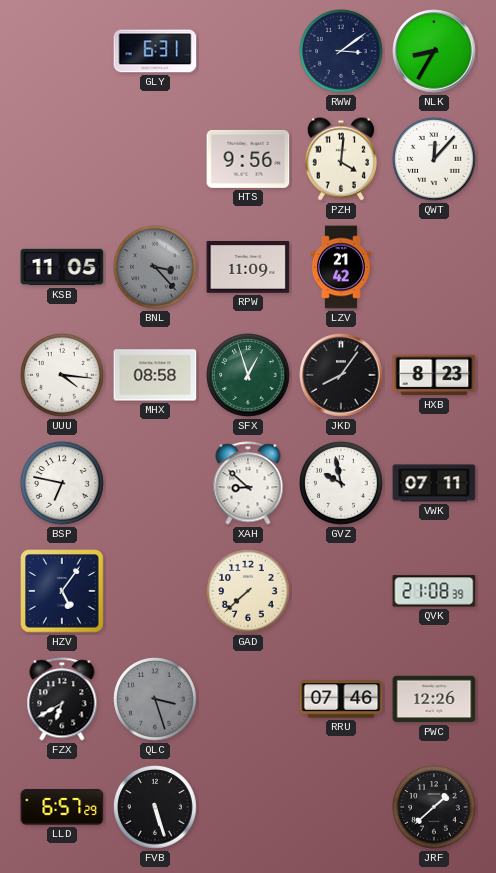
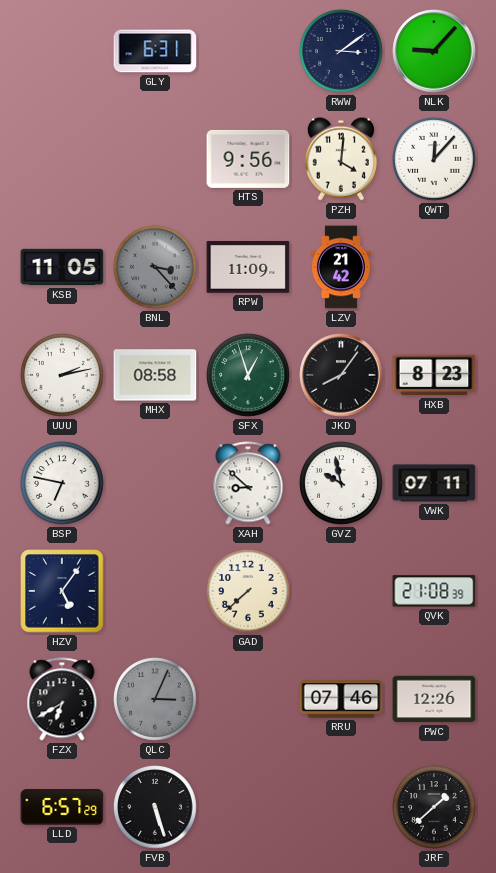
NLK: 8:35 -> 9:07 (434, 51)
UUU: 4:16 -> 2:13 (62, 375)
QLC: 3:27 -> 3:04 (155, 699)
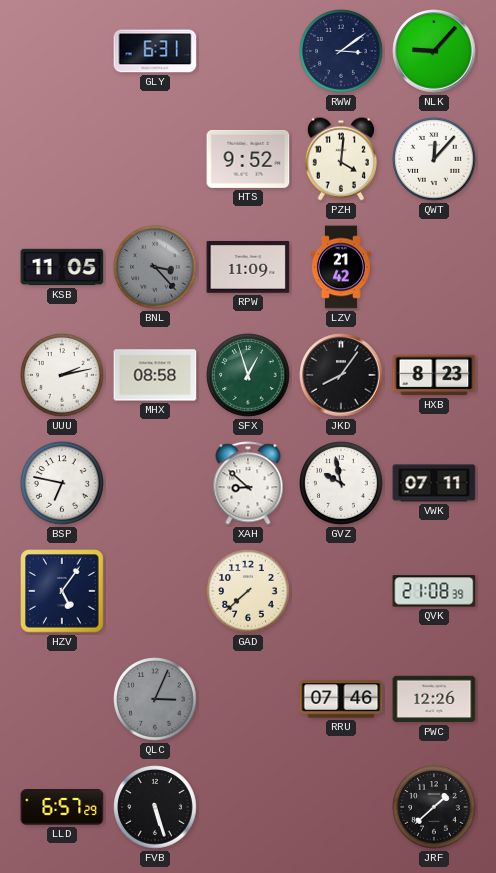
HTS: 9:56 -> 9:52 (248, 159)
FZX: 6:40 -> none (62, 699)
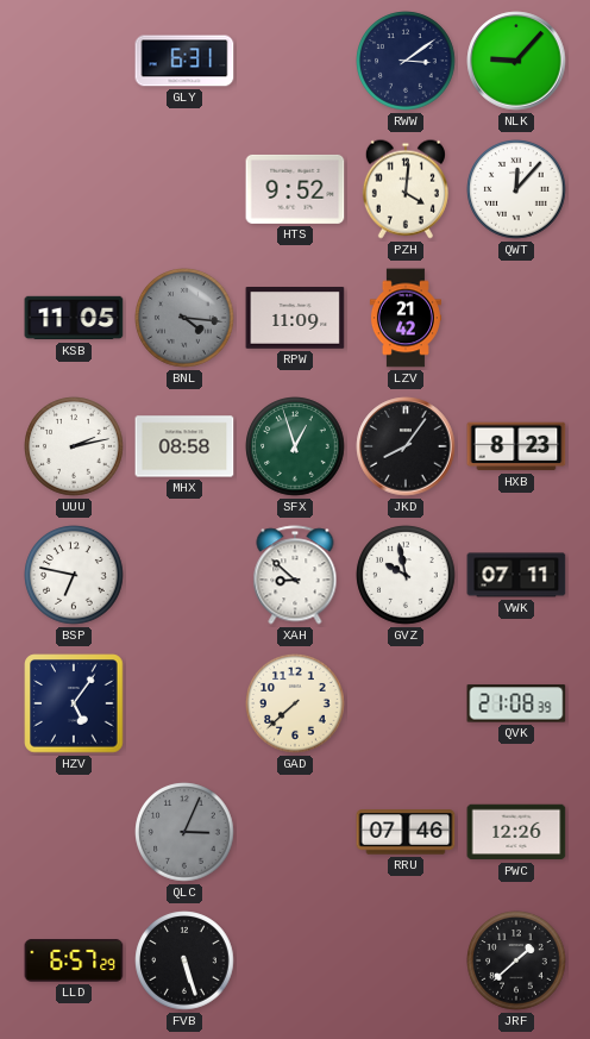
BNL: 3:23 -> 4:16 (184, 318)
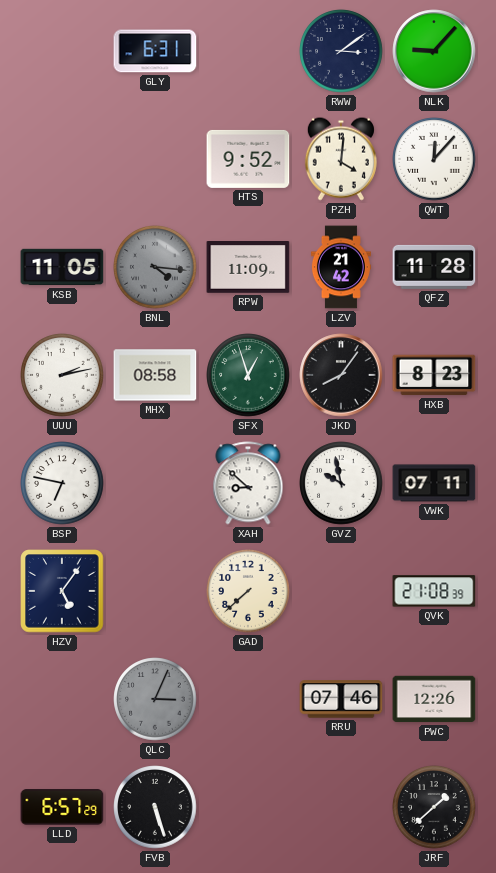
QFZ: none -> 11:28 (434, 267)
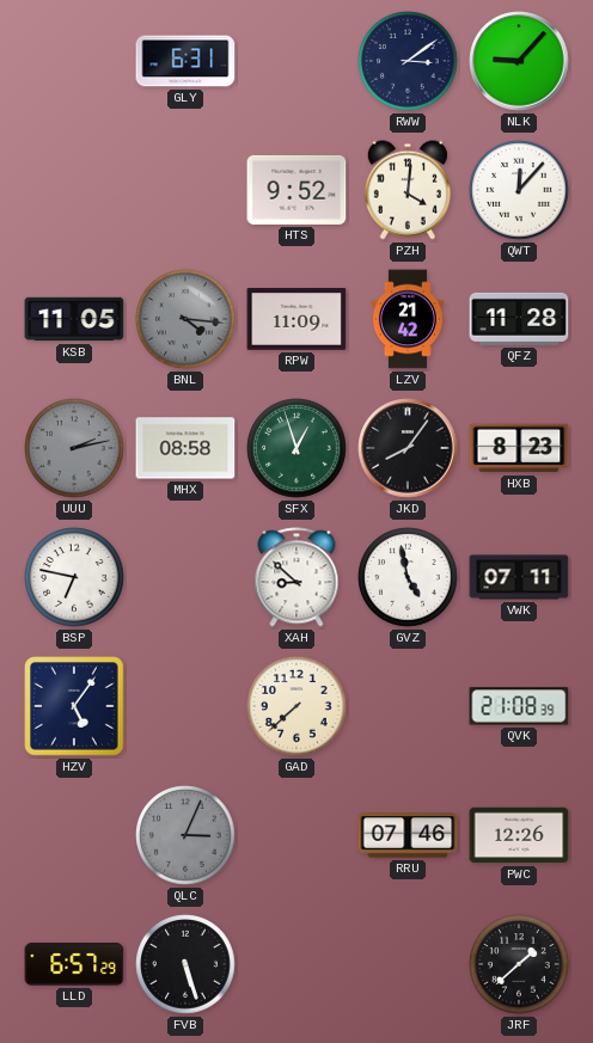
UUU dial: white -> grey (74, 448)
GVZ: 9:58 -> 4:58 (408, 577)
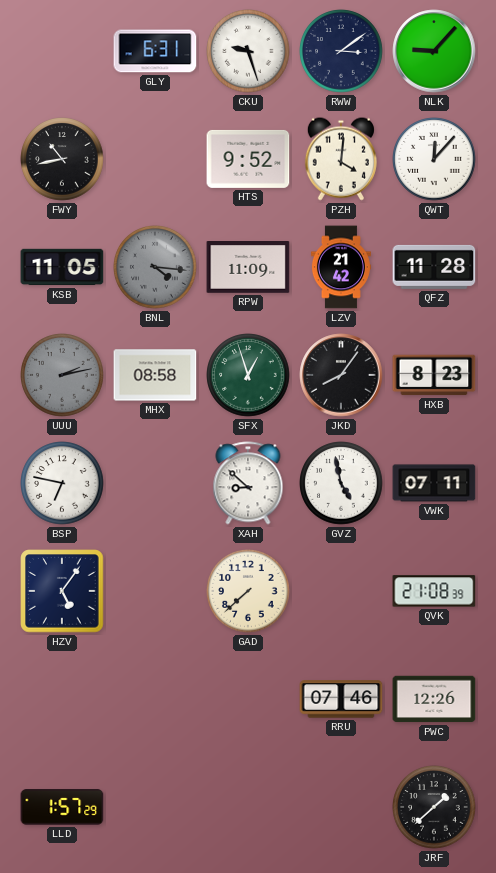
CKU: none -> 9:27 (248, 51)
FWY: none -> 10:43 (62, 159)
QLC: 3:04 -> none (185, 835)
LLD: 6:57 -> 1:57 (62, 807)
FVB: 5:27 -> none (185, 964)
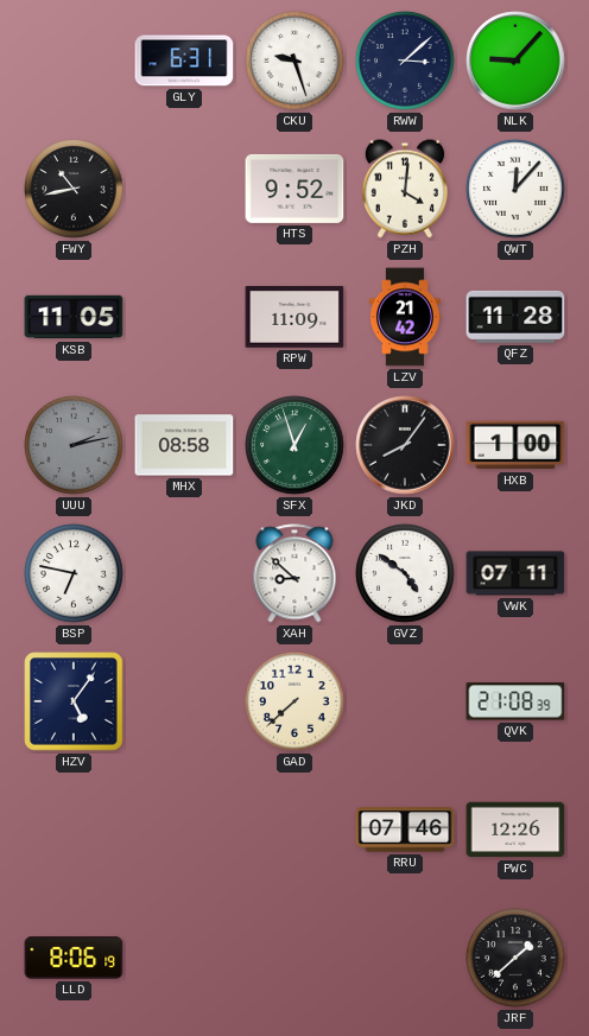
RWW: 3:09 -> 3:08 (405, 61)
BNL: 4:16 -> none (155, 267)
HXB: 8:23 -> 1:00 (515, 445)
GVZ: 4:58 -> 4:51 (405, 573)
LLD: 1:57 -> 8:06 (74, 958)
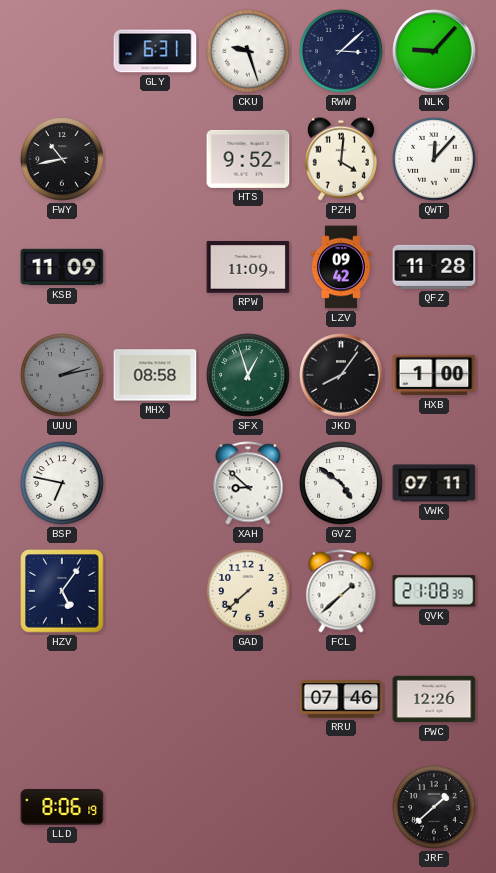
KSB: 11:05 -> 11:09 (62, 267)
LZV: 21:42 -> 09:42 (341, 267)
FCL: none -> 1:38 (341, 591)
